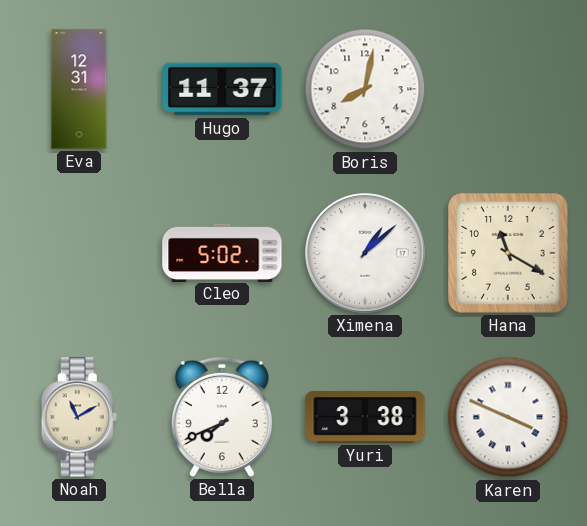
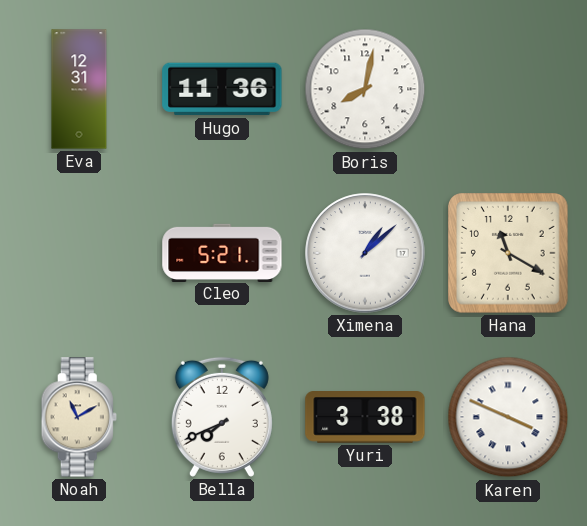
Hugo: 11:37 -> 11:36 (222, 89)
Cleo: 5:02 -> 5:21 (222, 252)
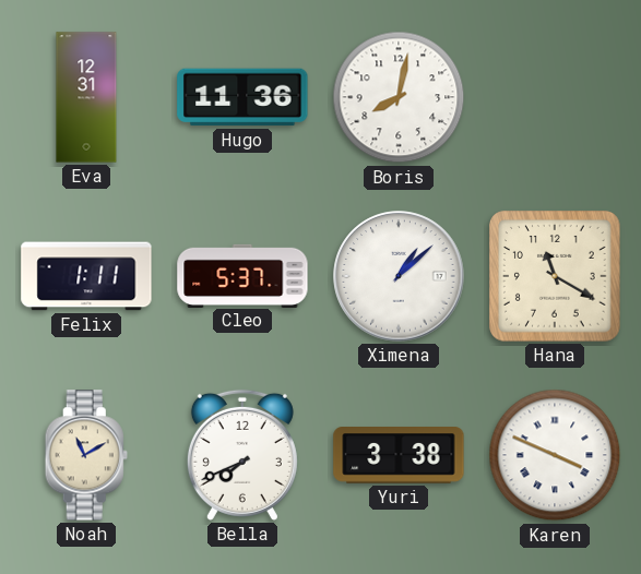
Felix: none -> 1:11 (86, 276)
Cleo: 5:21 -> 5:37 (242, 275)
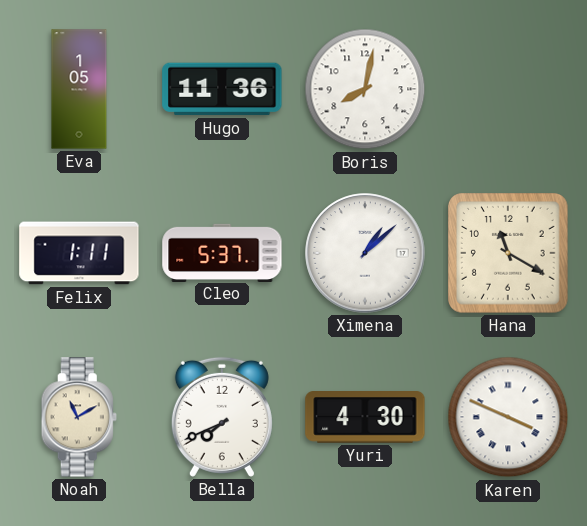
Eva: 12:31 -> 1:05 (79, 89)
Yuri: 3:38 -> 4:30 (365, 418)
